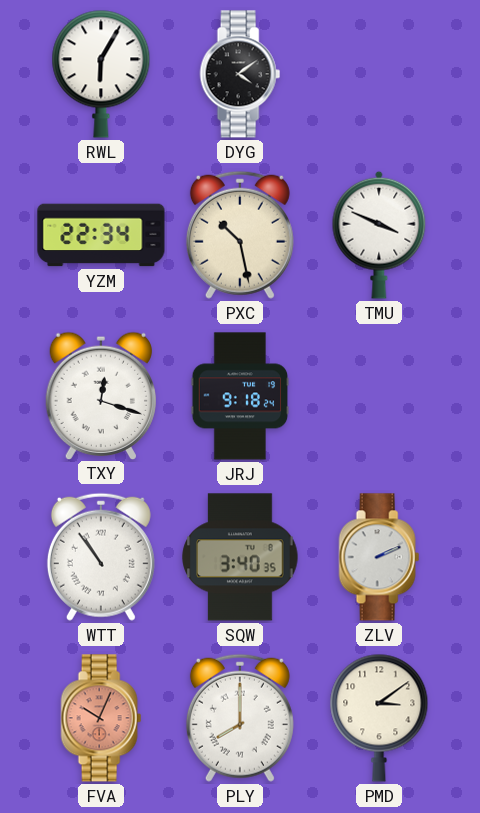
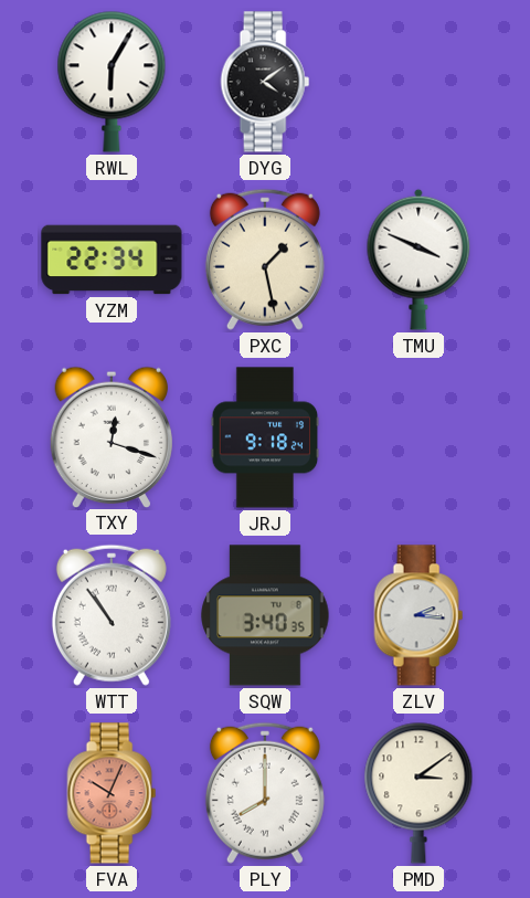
PXC: 10:28 -> 1:28 (265, 260)
ZLV: 2:11 -> 2:16 (418, 615)
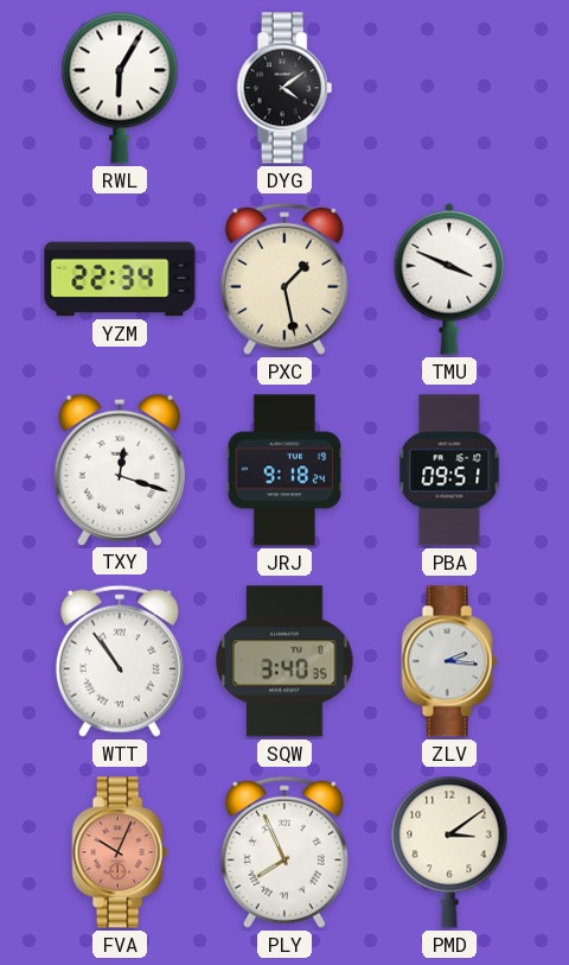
PBA: none -> 09:51 (449, 470)
PLY: 8:00 -> 7:56 (284, 852)
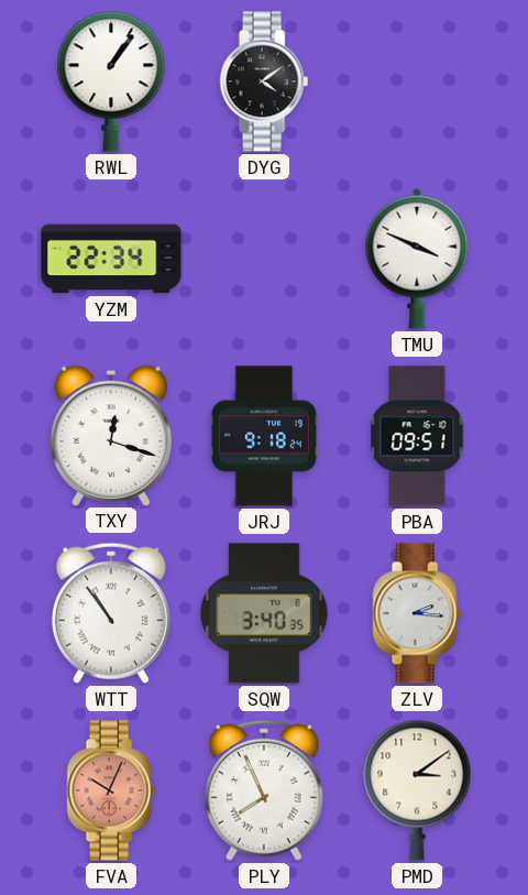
RWL: 6:05 -> 1:06 (111, 81)
PXC: 1:28 -> none (284, 279)
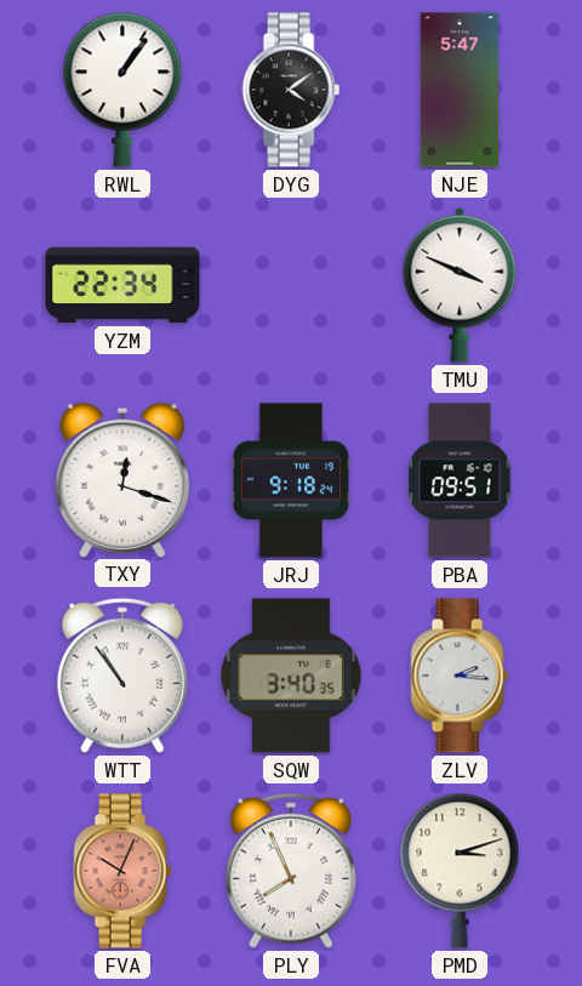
NJE: none -> 5:47 (460, 90)
PMD: 3:09 -> 3:12 (460, 871)
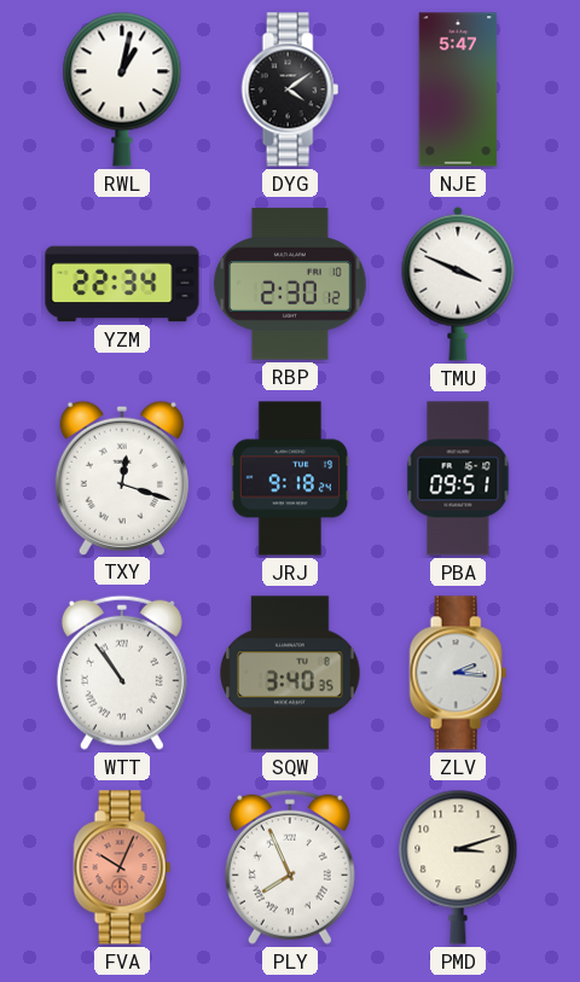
RWL: 1:06 -> 1:02 (122, 89)
RBP: none -> 2:30 (290, 284)
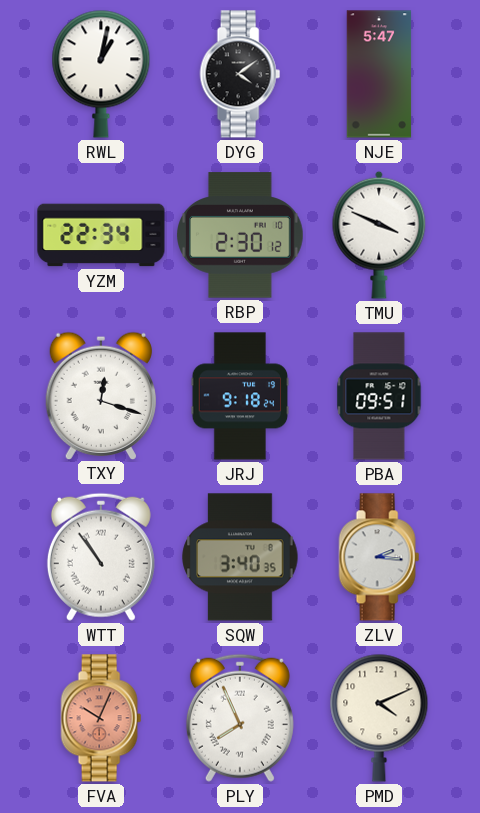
PMD: 3:12 -> 4:11 (379, 718)
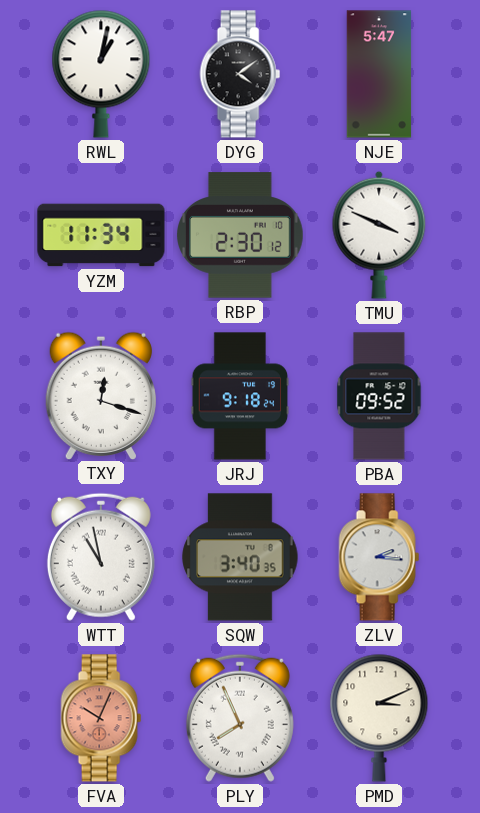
YZM: 22:34 -> 11:34 (101, 235)
PBA: 09:51 -> 09:52 (379, 396)
WTT: 10:54 -> 10:58 (101, 557)
PMD: 4:11 -> 3:11 (379, 718)
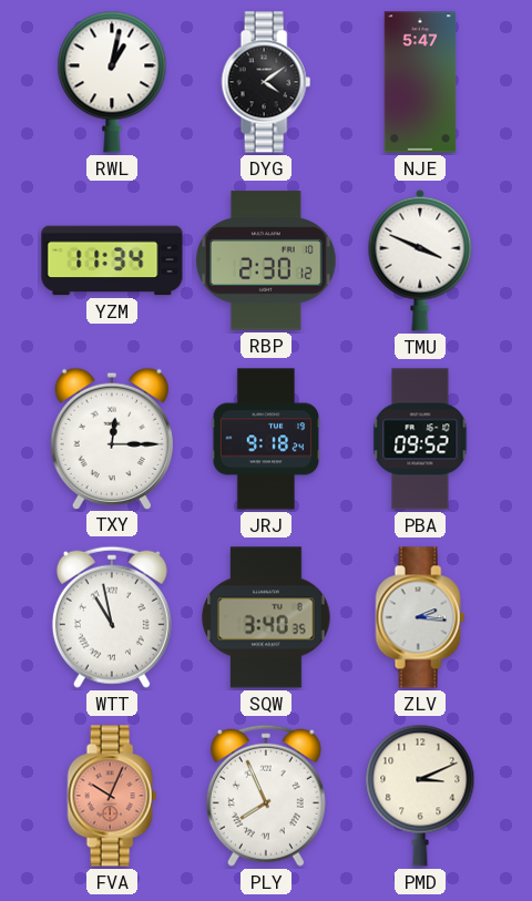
TXY: 12:18 -> 12:15 (111, 438)
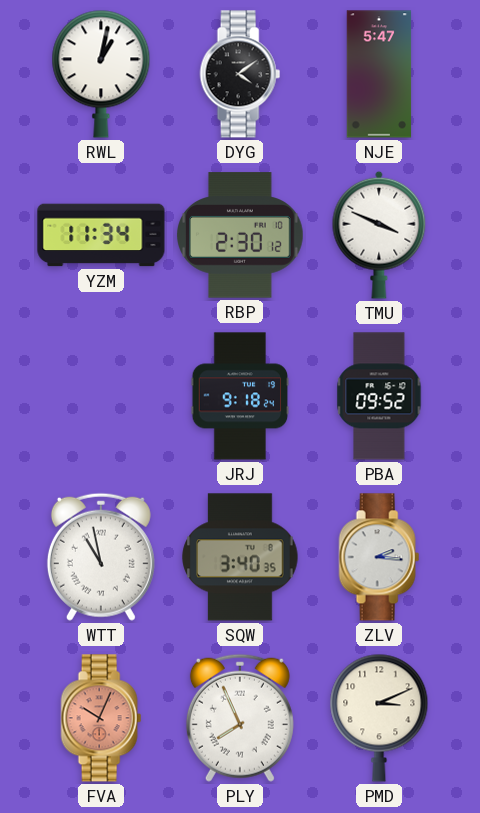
TXY: 12:15 -> none (111, 438)
